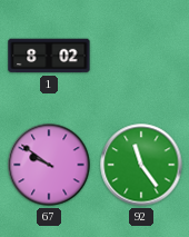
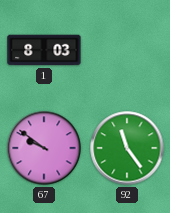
1: 8:02 -> 8:03 (44, 50)
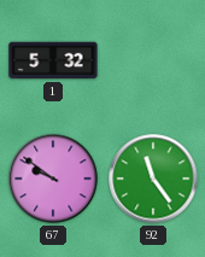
1: 8:03 -> 5:32 (53, 60)
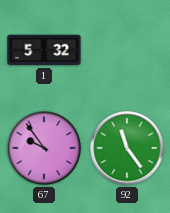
67: 9:51 -> 9:54 (44, 148)
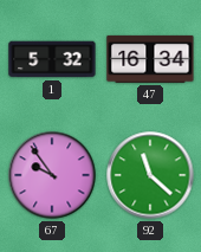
47: none -> 16:34 (150, 59)
92: 11:24 -> 11:22 (150, 175)
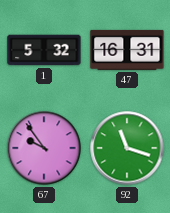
47: 16:34 -> 16:31 (127, 50)
92: 11:22 -> 11:18 (127, 148)
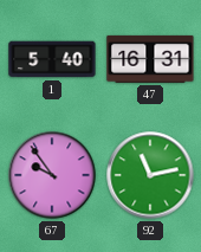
1: 5:32 -> 5:40 (52, 59)
92: 11:18 -> 11:13 (150, 175)
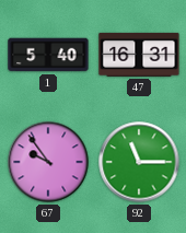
92: 11:13 -> 11:15 (139, 162)
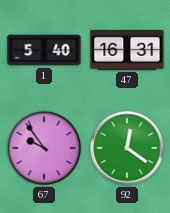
92: 11:15 -> 12:21 (127, 148)
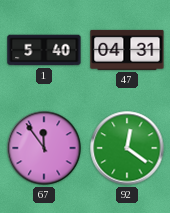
47: 16:31 -> 04:31 (127, 50)
67: 9:54 -> 11:54 (44, 148)
